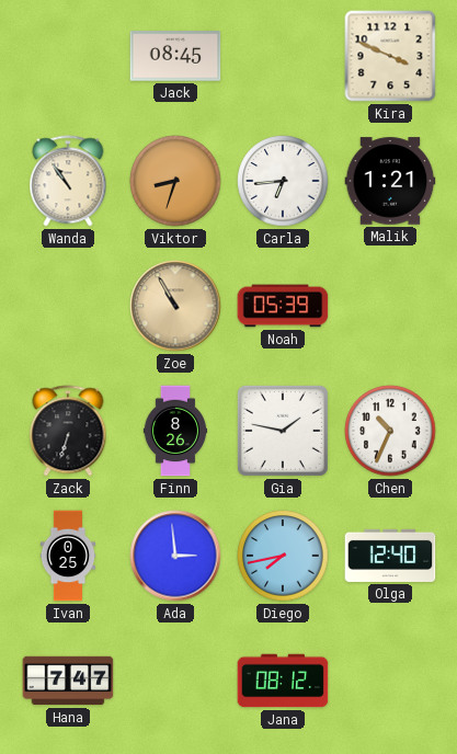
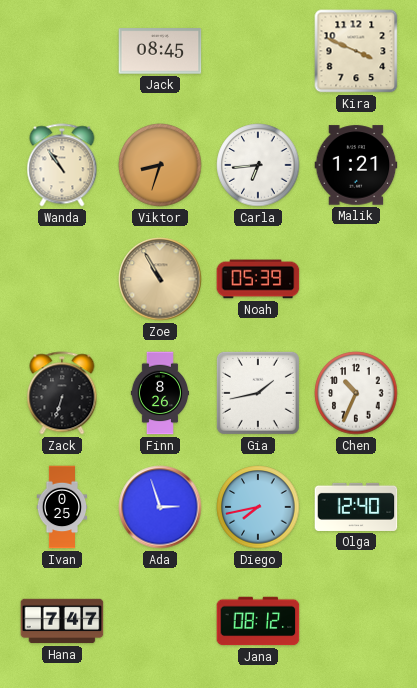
Gia: 1:47 -> 1:43 (258, 393)
Ada: 2:59 -> 2:57 (160, 507)
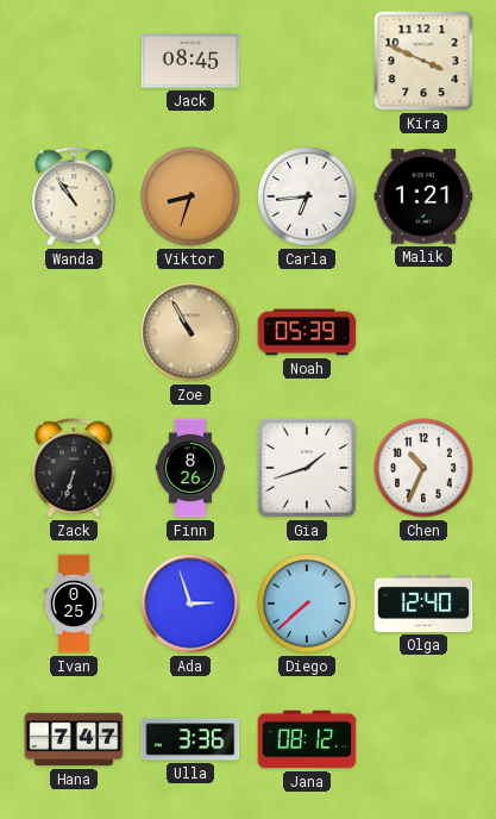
Gia: 1:43 -> 1:42 (307, 468)
Diego: 7:43 -> 7:38 (307, 604)
Ulla: none -> 3:36 (190, 739)
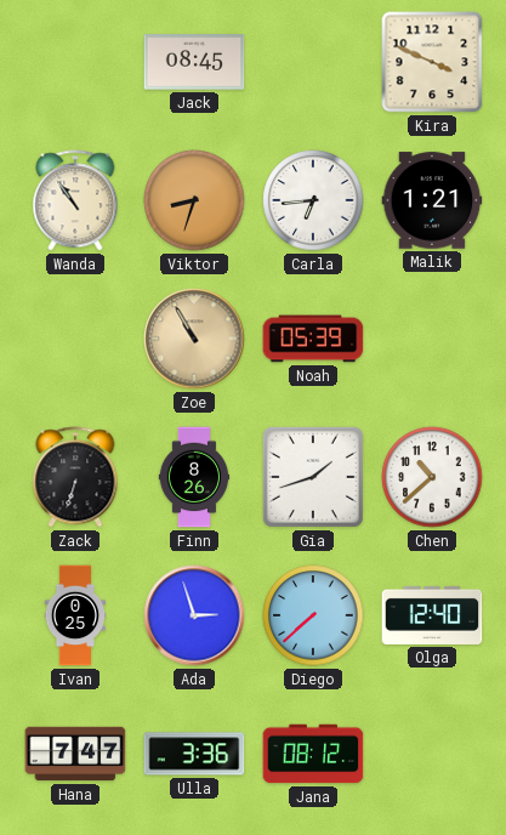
Chen: 10:34 -> 10:38 (432, 477)
